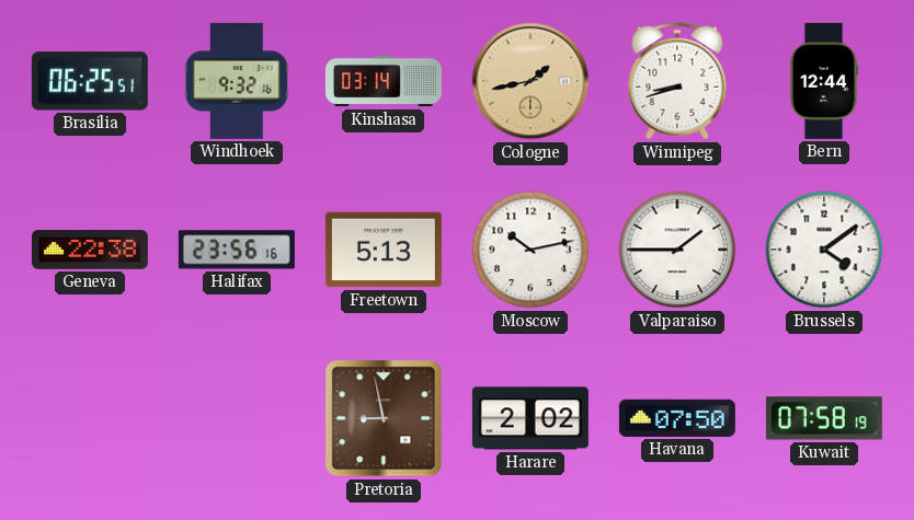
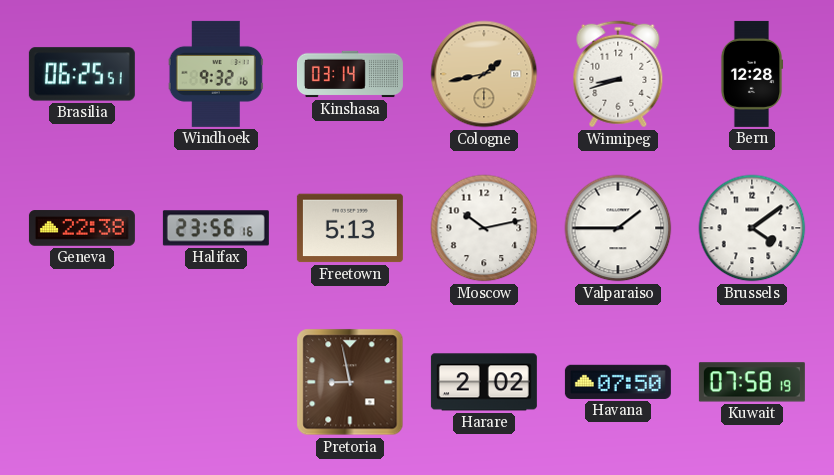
Bern: 12:44 -> 12:28 (752, 74)
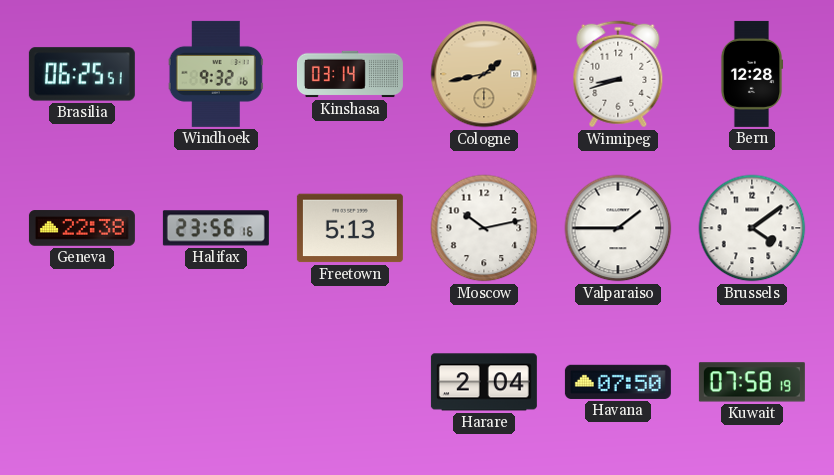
Pretoria: 8:58 -> none (350, 382)
Harare: 2:02 -> 2:04 (484, 382)
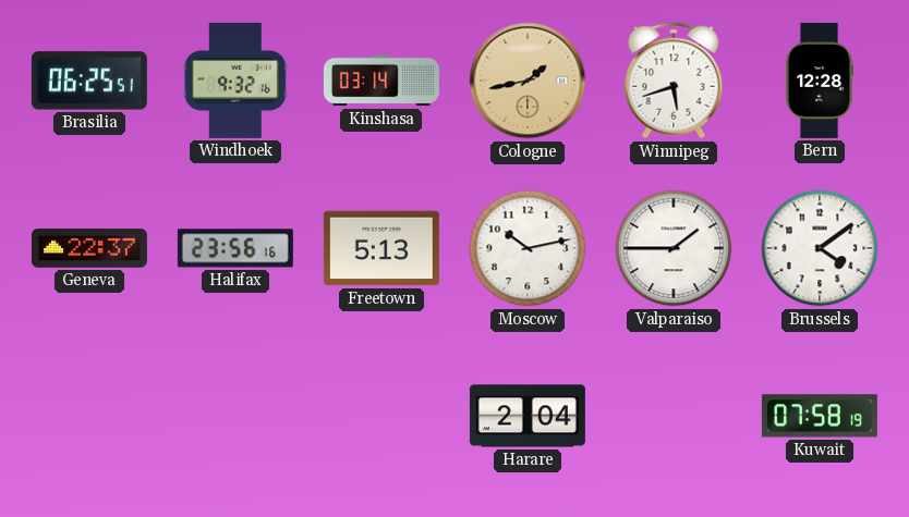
Winnipeg: 8:42 -> 5:42 (674, 81)
Geneva: 22:38 -> 22:37 (89, 248)
Havana: 07:50 -> none (618, 382)
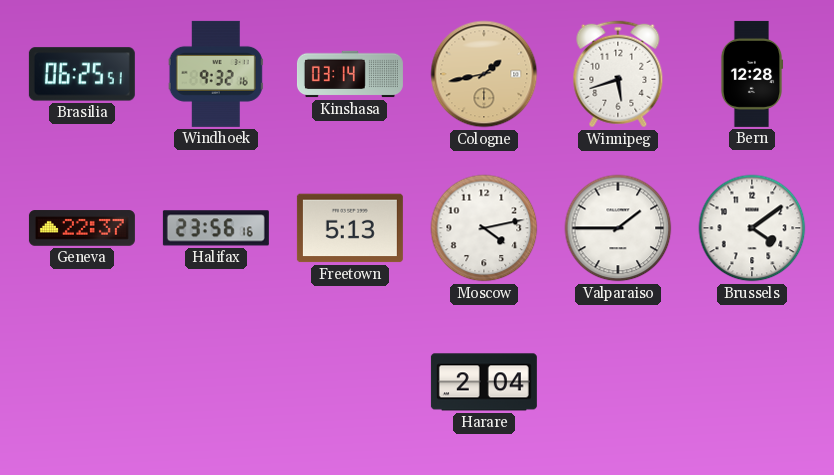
Moscow: 10:13 -> 4:13 (484, 228)
Kuwait: 07:58 -> none (820, 416)
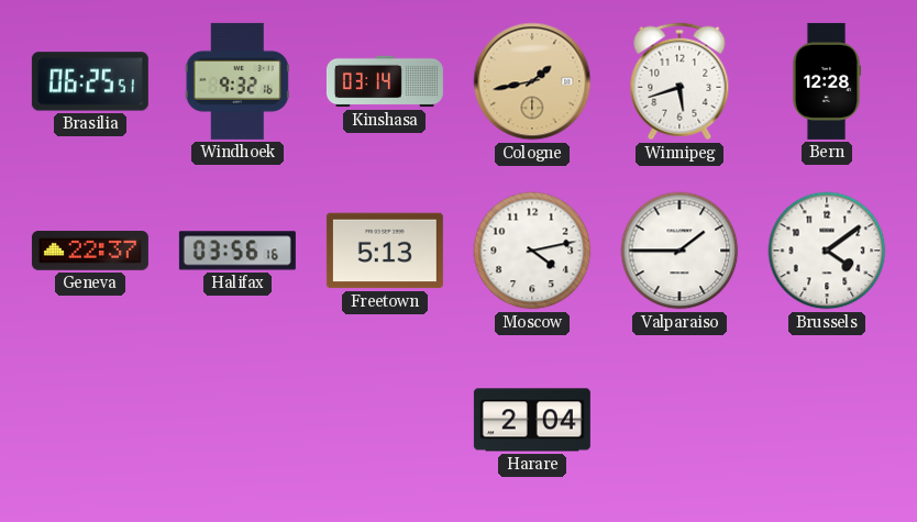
Halifax: 23:56 -> 03:56 (237, 251)
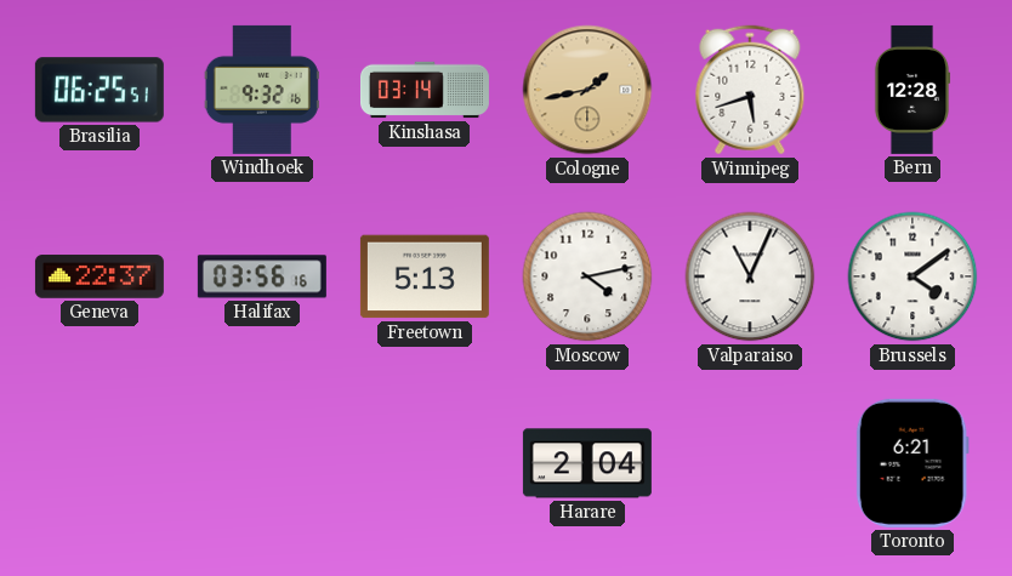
Valparaiso: 1:45 -> 11:04 (750, 276)
Toronto: none -> 6:21 (912, 463)
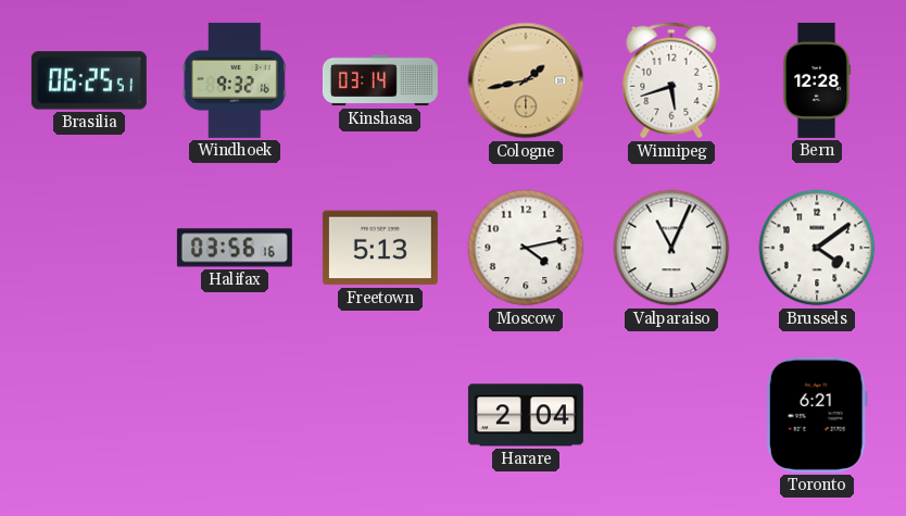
Geneva: 22:37 -> none (100, 276)
